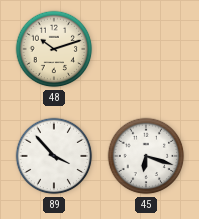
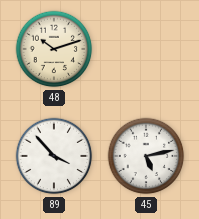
45: 6:18 -> 5:13 (146, 156)
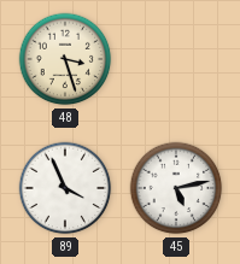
48: 10:12 -> 3:27 (65, 59)
89: 3:53 -> 3:56 (65, 188)
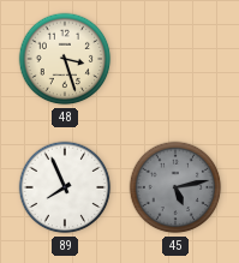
89: 3:56 -> 7:56 (65, 187)
45 dial: white -> grey (175, 187)
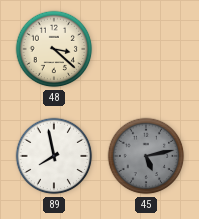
48: 3:27 -> 3:22 (54, 49)
89: 7:56 -> 7:58 (54, 156)
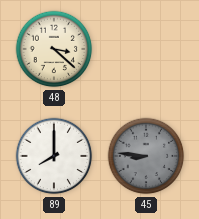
89: 7:58 -> 8:00 (54, 156)
45: 5:13 -> 8:46 (146, 156)
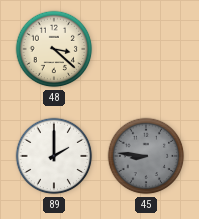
89: 8:00 -> 2:00 (54, 156)
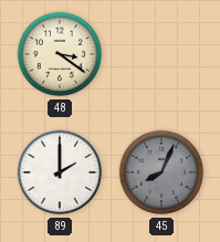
48: 3:22 -> 3:21 (60, 54)
45: 8:46 -> 8:04 (161, 172)
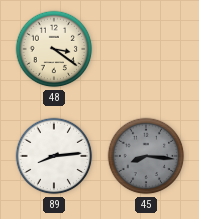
89: 2:00 -> 8:14 (54, 156)
45: 8:04 -> 8:16 (146, 156)
